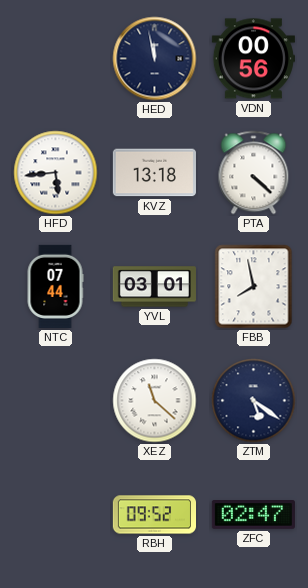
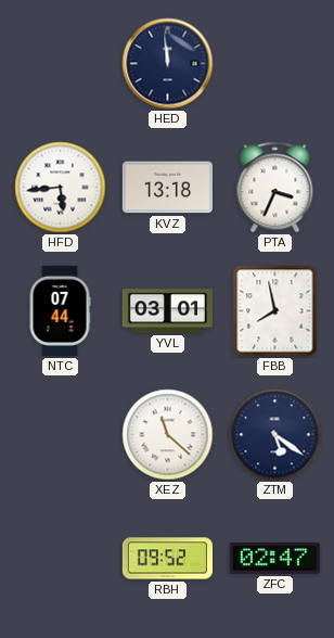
HED: 11:58 -> 11:59 (168, 64)
VDN: 00:56 -> none (253, 59)
PTA: 4:22 -> 3:34 (275, 188)
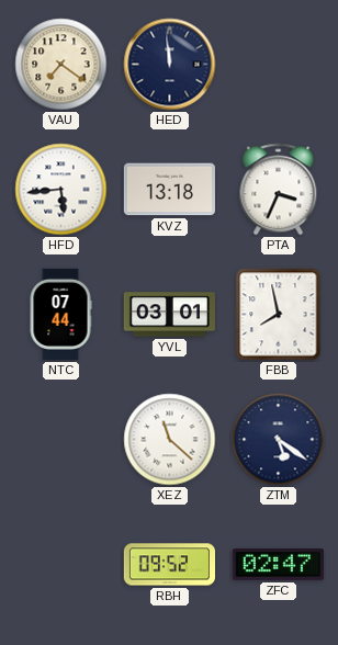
VAU: none -> 7:21 (61, 65)
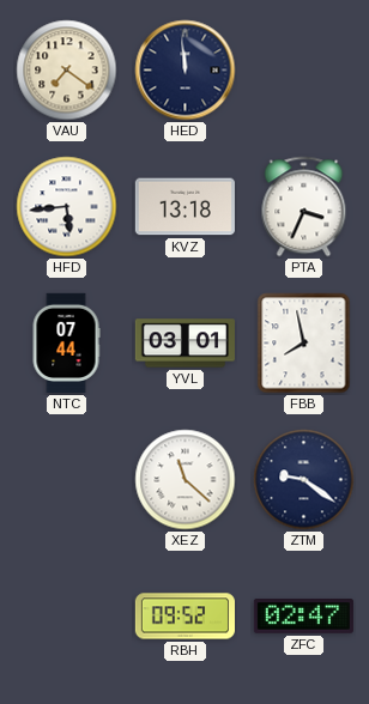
ZTM: 5:21 -> 9:21 (304, 480)
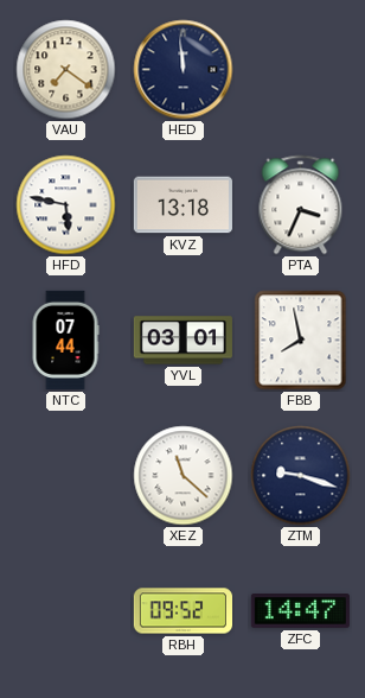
HFD: 5:44 -> 5:47 (66, 205)
ZTM: 9:21 -> 9:18 (301, 476)
ZFC: 02:47 -> 14:47 (300, 611)
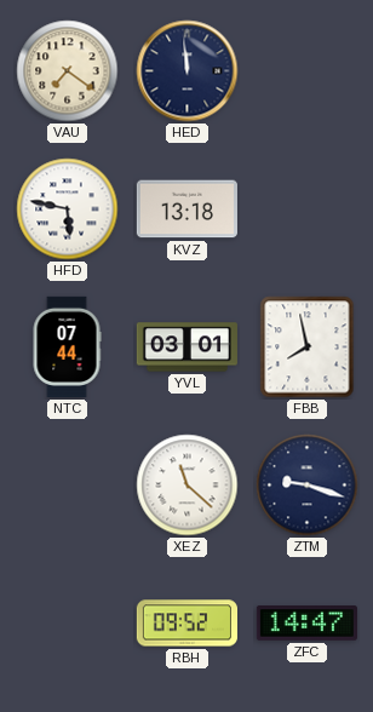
PTA: 3:34 -> none (301, 205)
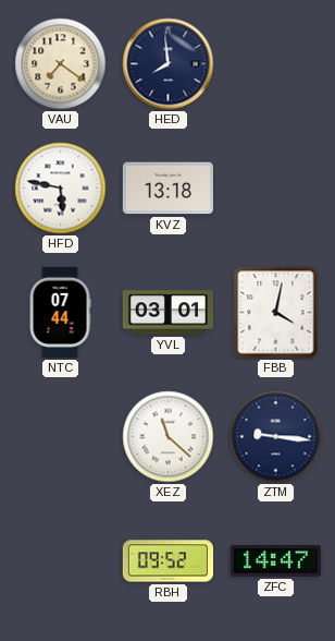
HED: 11:59 -> 7:59 (169, 64)
FBB: 7:58 -> 4:02 (276, 313)
ZTM: 9:18 -> 9:16 (276, 437)
